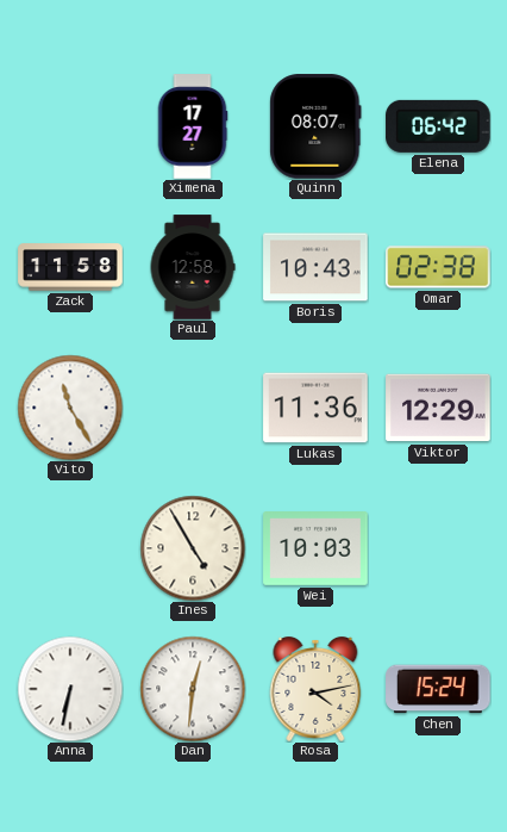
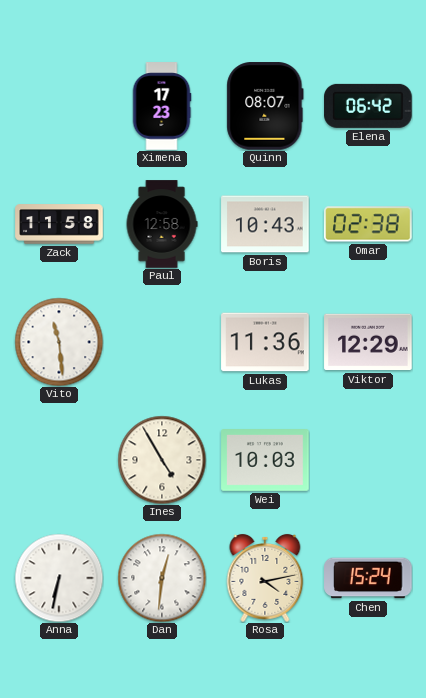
Ximena: 17:27 -> 17:23 (162, 106)
Vito: 11:25 -> 11:29 (59, 342)
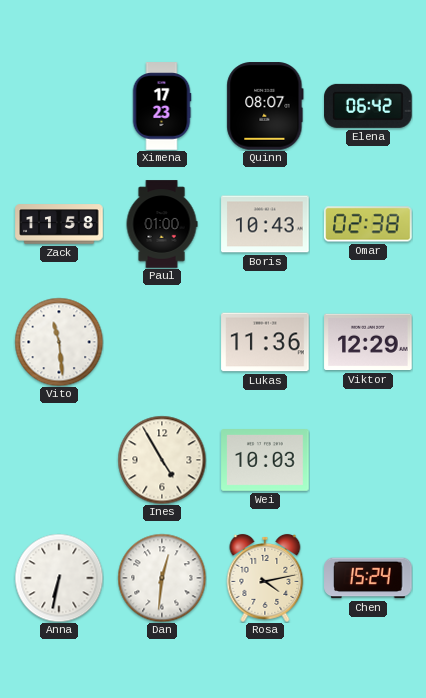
Paul: 12:58 -> 01:00 (162, 224)
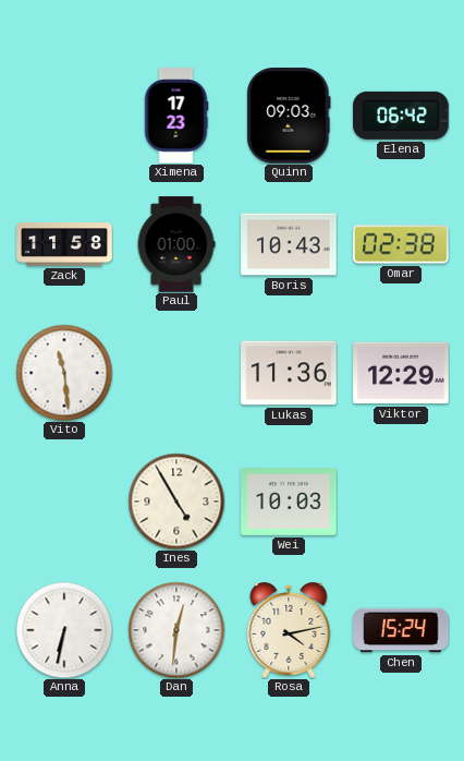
Quinn: 08:07 -> 09:03 (289, 116)
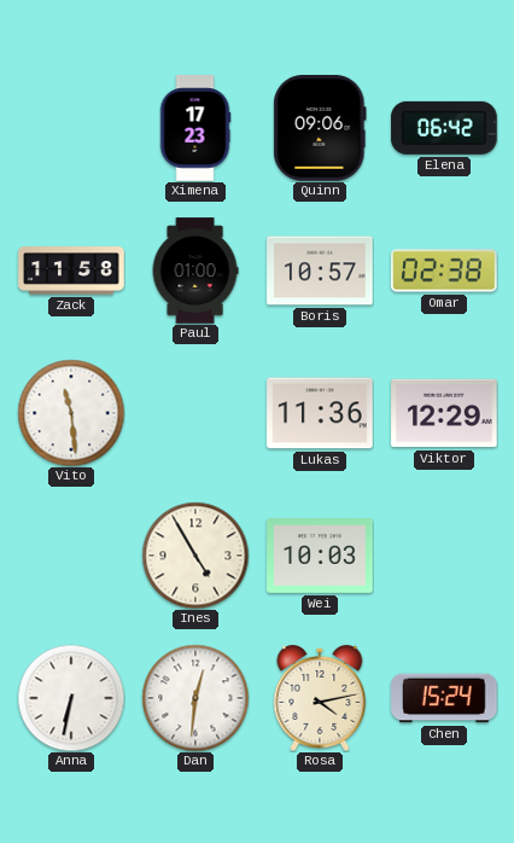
Quinn: 09:03 -> 09:06 (320, 128)
Boris: 10:43 -> 10:57 (320, 271)
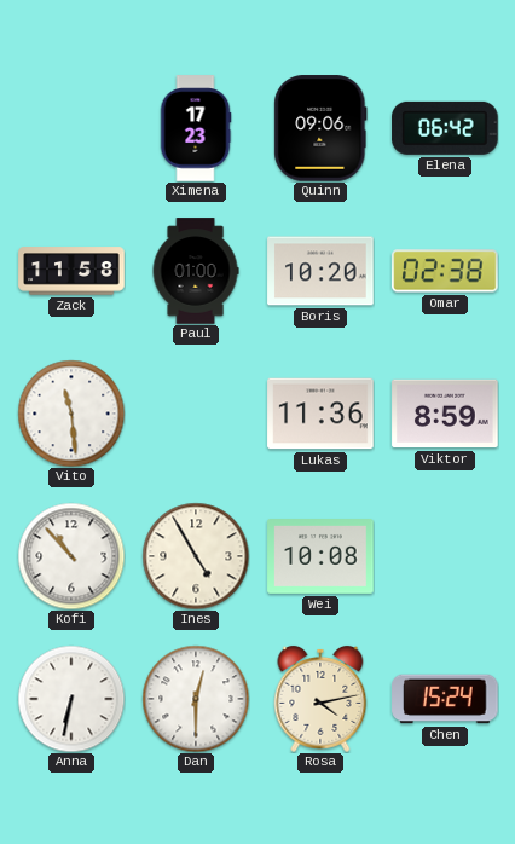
Boris: 10:57 -> 10:20 (320, 271)
Viktor: 12:29 -> 8:59 (445, 414)
Kofi: none -> 10:53 (71, 556)
Wei: 10:03 -> 10:08 (320, 557)
Dan: 12:31 -> 12:30 (196, 699)
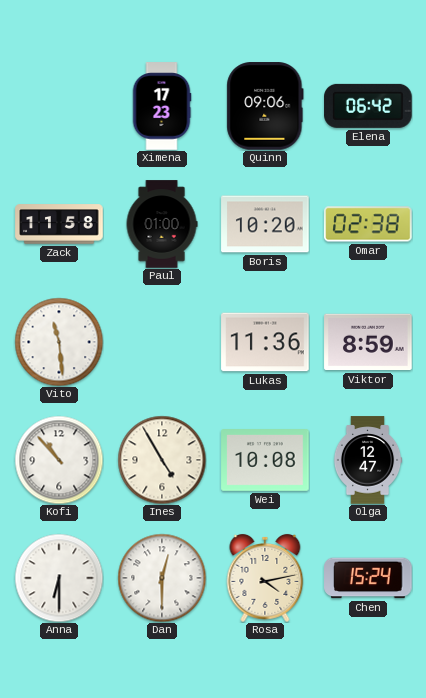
Olga: none -> 12:47 (368, 460)
Anna: 6:32 -> 6:30 (59, 578)
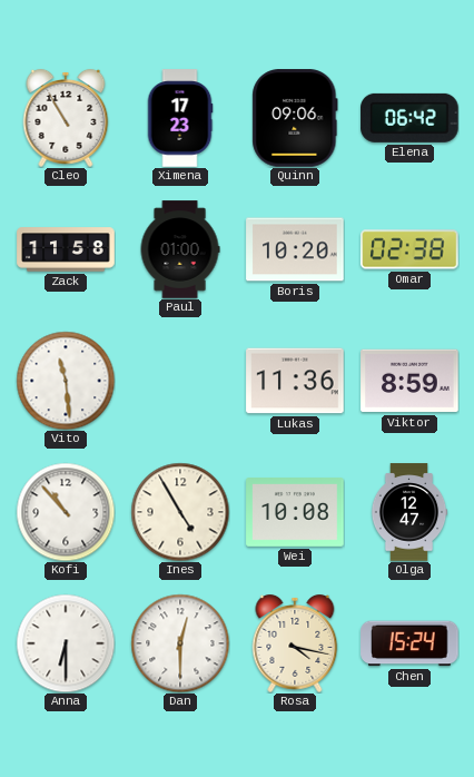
Cleo: none -> 10:55 (66, 118)
Rosa: 4:13 -> 4:17 (295, 643)
